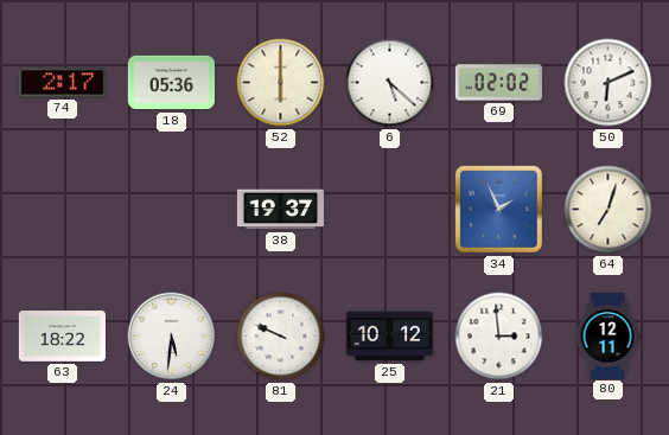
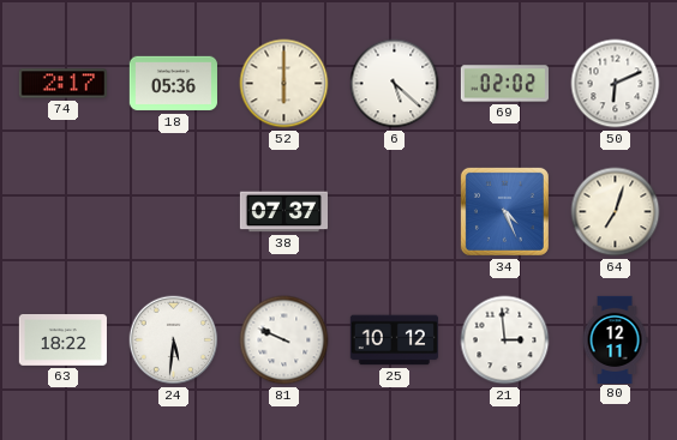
38: 19:37 -> 07:37 (283, 212)
34: 1:56 -> 4:26 (504, 211)
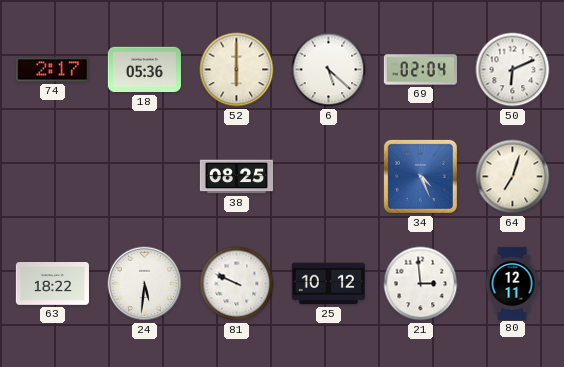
69: 02:02 -> 02:04 (420, 70)
38: 07:37 -> 08:25 (236, 177)
